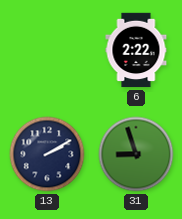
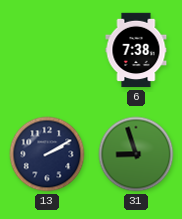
6: 2:22 -> 7:38 (136, 50)
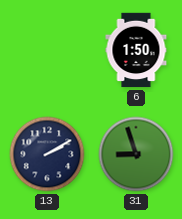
6: 7:38 -> 1:50 (136, 50)
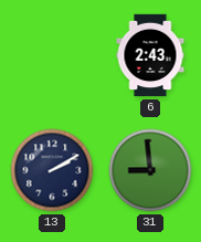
6: 1:50 -> 2:43 (150, 55)
31: 8:57 -> 8:59 (150, 170)
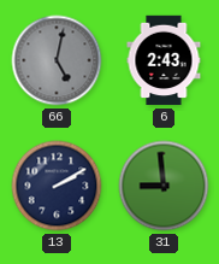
66: none -> 5:02 (57, 60)
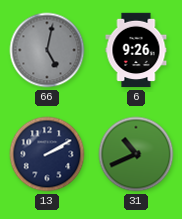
6: 2:43 -> 9:26 (136, 50)
31: 8:59 -> 10:41 (136, 154)
